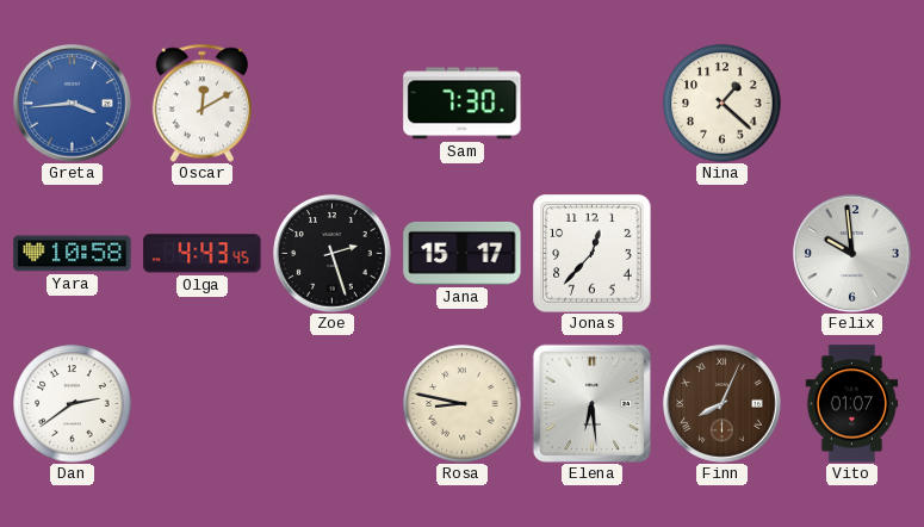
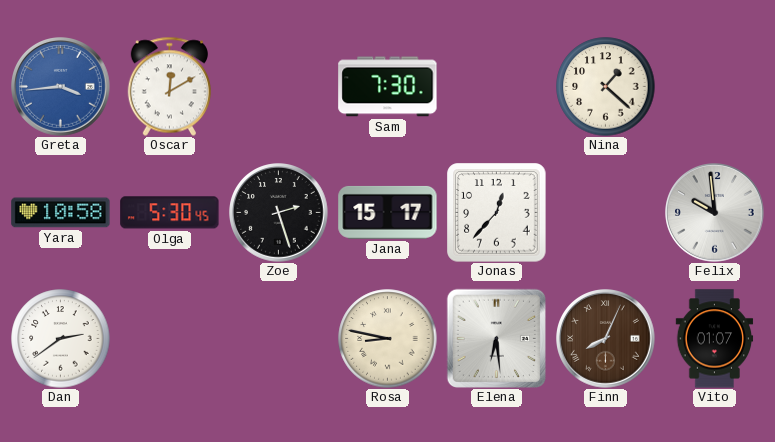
Olga: 4:43 -> 5:30 (170, 213)
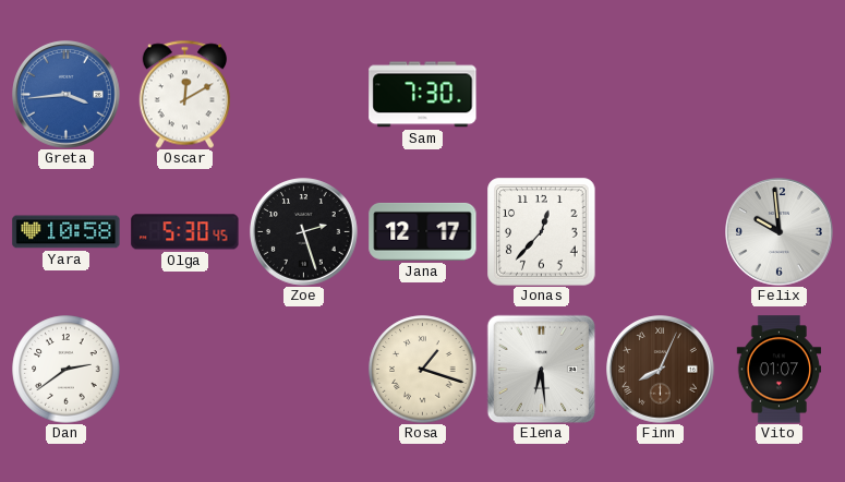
Nina: 1:22 -> none (606, 87)
Jana: 15:17 -> 12:17 (423, 231)
Rosa: 8:47 -> 1:18 (423, 370)
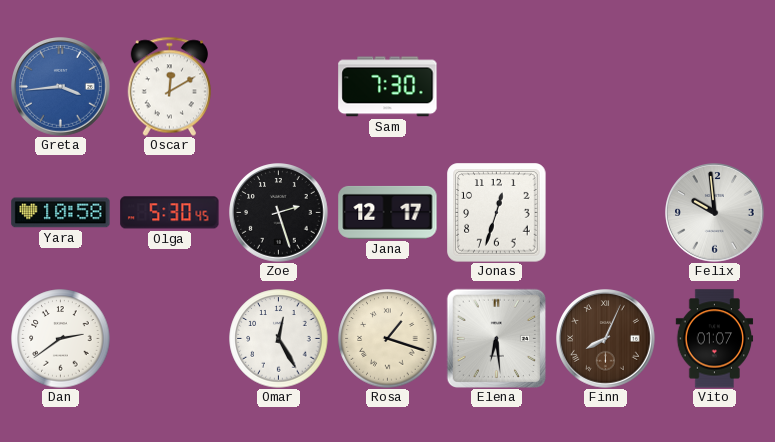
Jonas: 12:37 -> 12:33 (497, 213)
Omar: none -> 12:25 (279, 339)
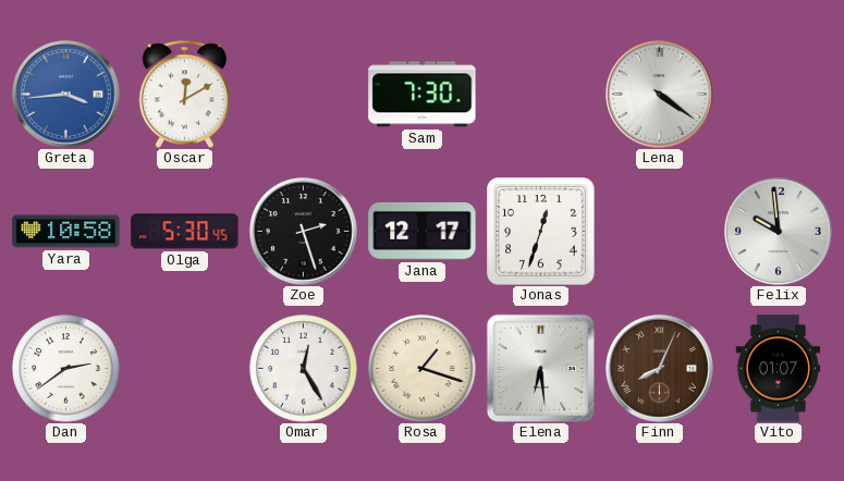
Lena: none -> 4:21 (660, 95)
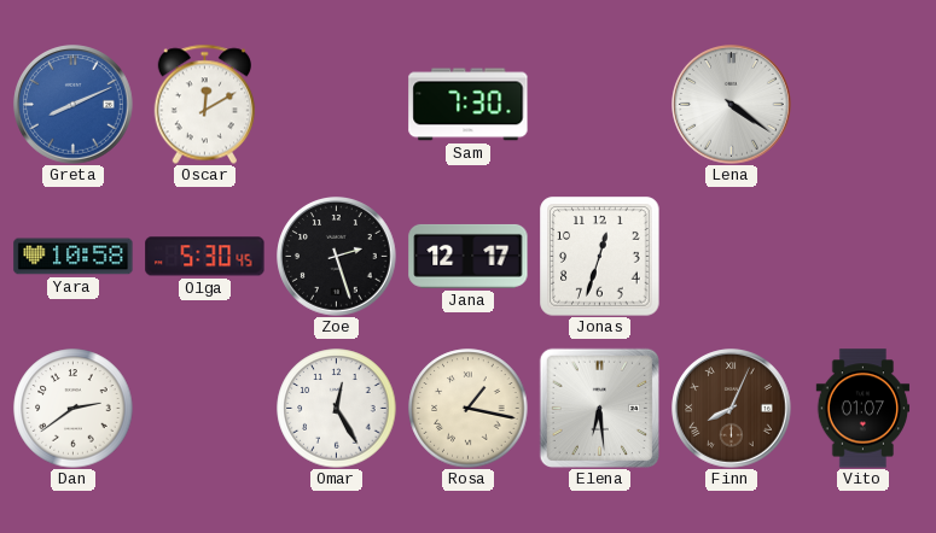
Greta: 3:44 -> 8:11 (74, 105)
Felix: 9:59 -> none (779, 232)
Rosa: 1:18 -> 1:17 (469, 409)
